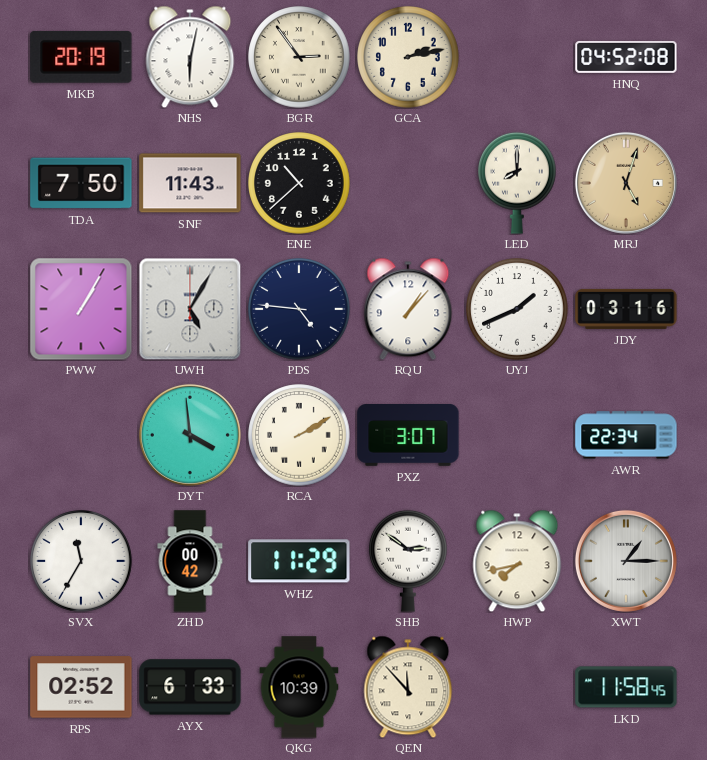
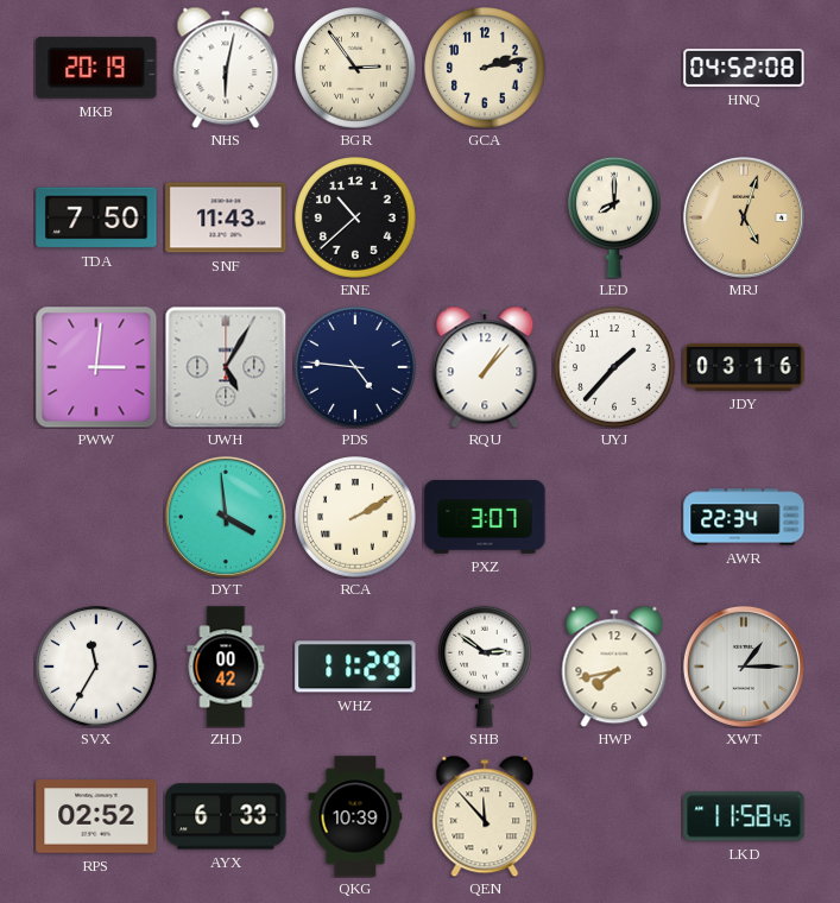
PWW: 1:05 -> 3:01 (96, 367)
UYJ: 1:41 -> 1:37 (614, 367)
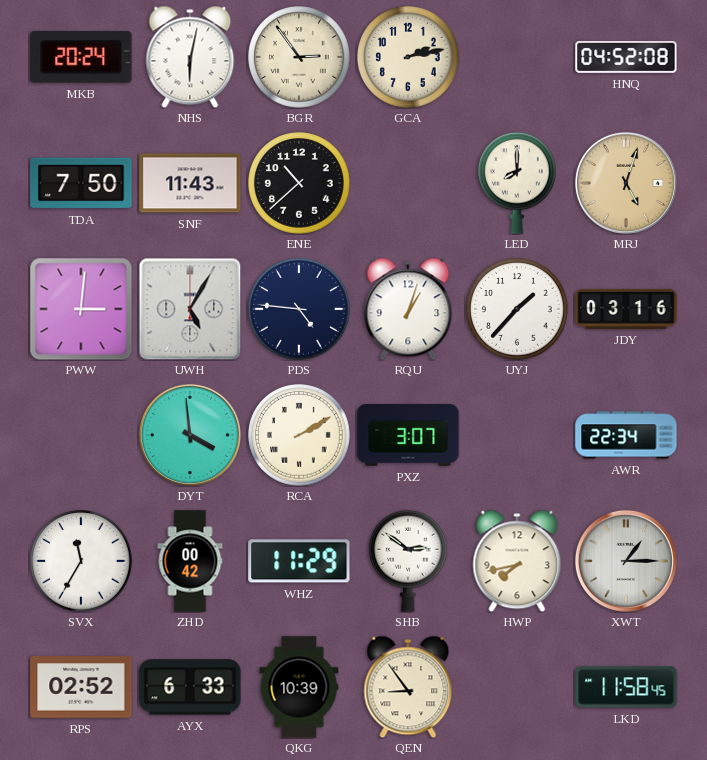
MKB: 20:19 -> 20:24 (81, 57)
RQU: 1:07 -> 1:03 (408, 309)
QEN: 11:53 -> 8:54 (408, 687)
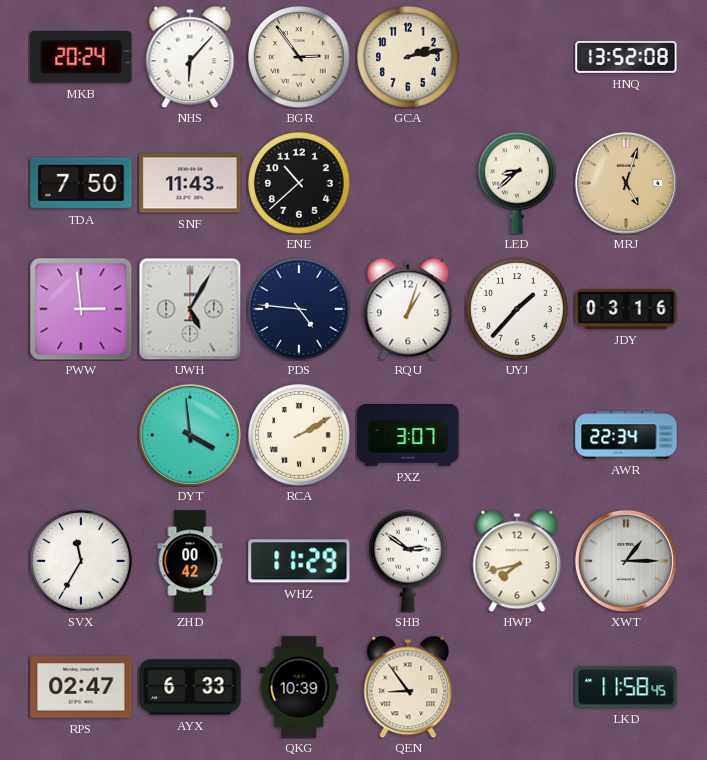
NHS: 6:02 -> 6:07 (190, 57)
HNQ: 04:52 -> 13:52 (626, 57)
LED: 8:00 -> 8:38 (518, 183)
PWW: 3:01 -> 2:59 (81, 309)
RPS: 02:52 -> 02:47 (81, 687)
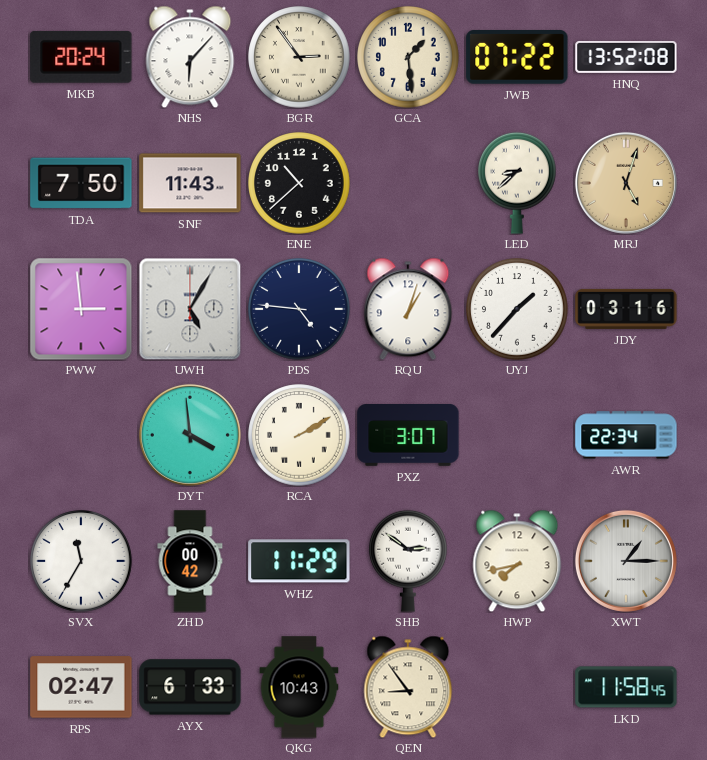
GCA: 2:13 -> 1:29 (408, 57)
JWB: none -> 07:22 (517, 58)
QKG: 10:39 -> 10:43 (299, 687)
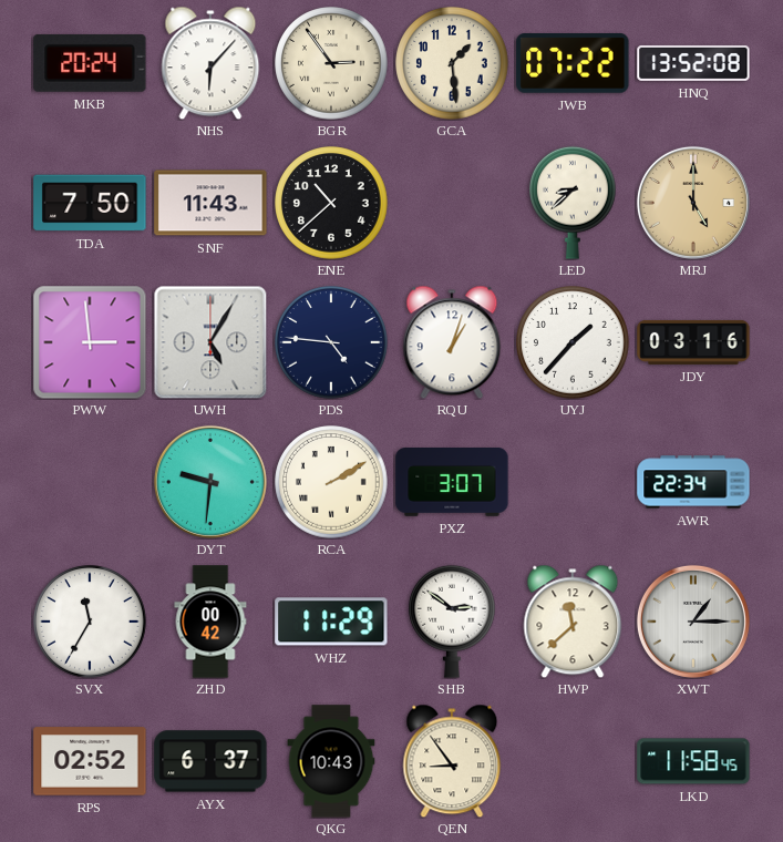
MRJ: 5:03 -> 5:00 (693, 203)
DYT: 3:59 -> 9:31 (210, 482)
HWP: 7:43 -> 11:38 (573, 622)
RPS: 02:47 -> 02:52 (90, 761)
AYX: 6:33 -> 6:37 (210, 761)
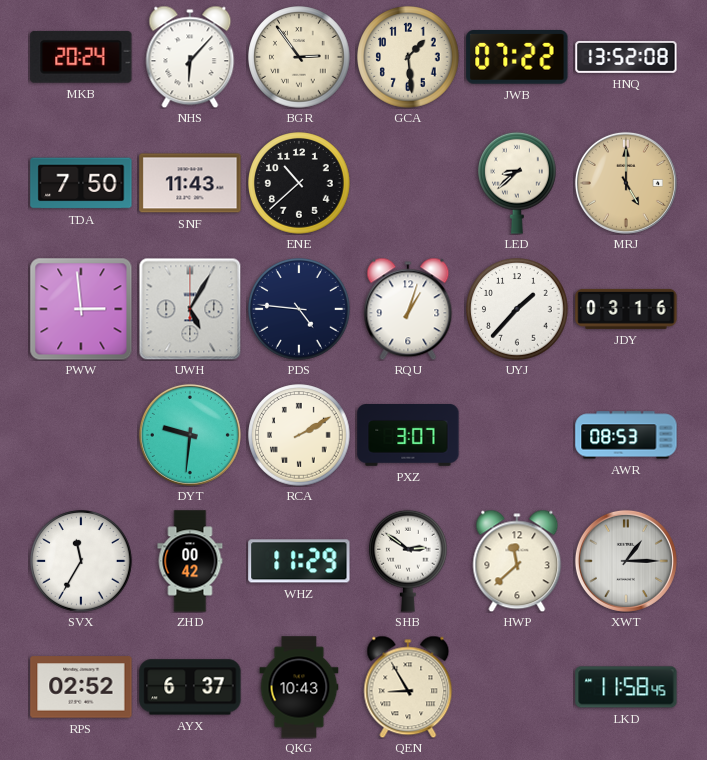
AWR: 22:34 -> 08:53 (626, 435)
QEN: 8:54 -> 8:55 (408, 687)
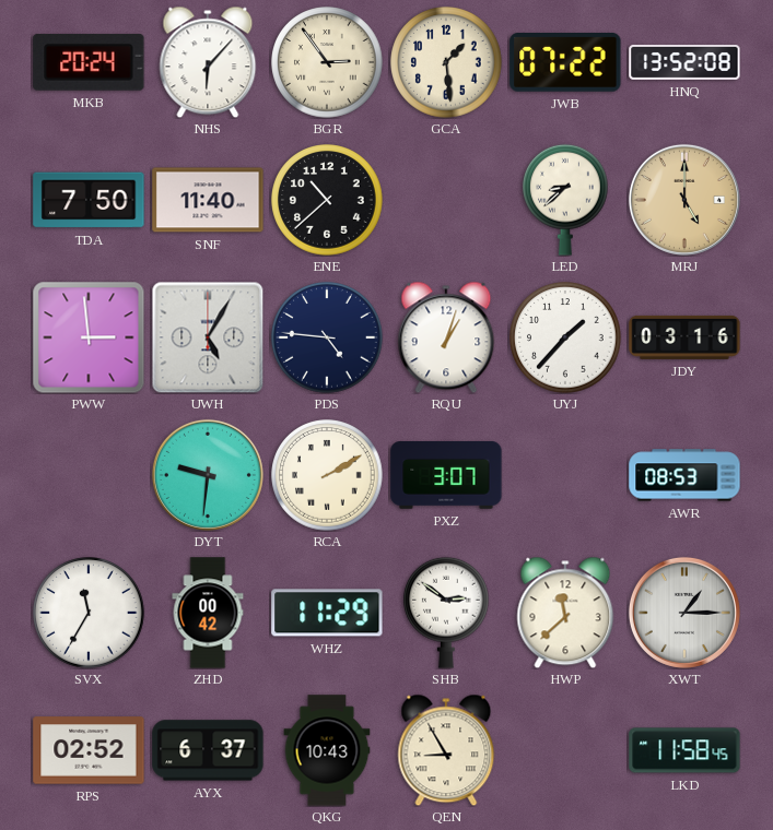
SNF: 11:43 -> 11:40 (208, 200)
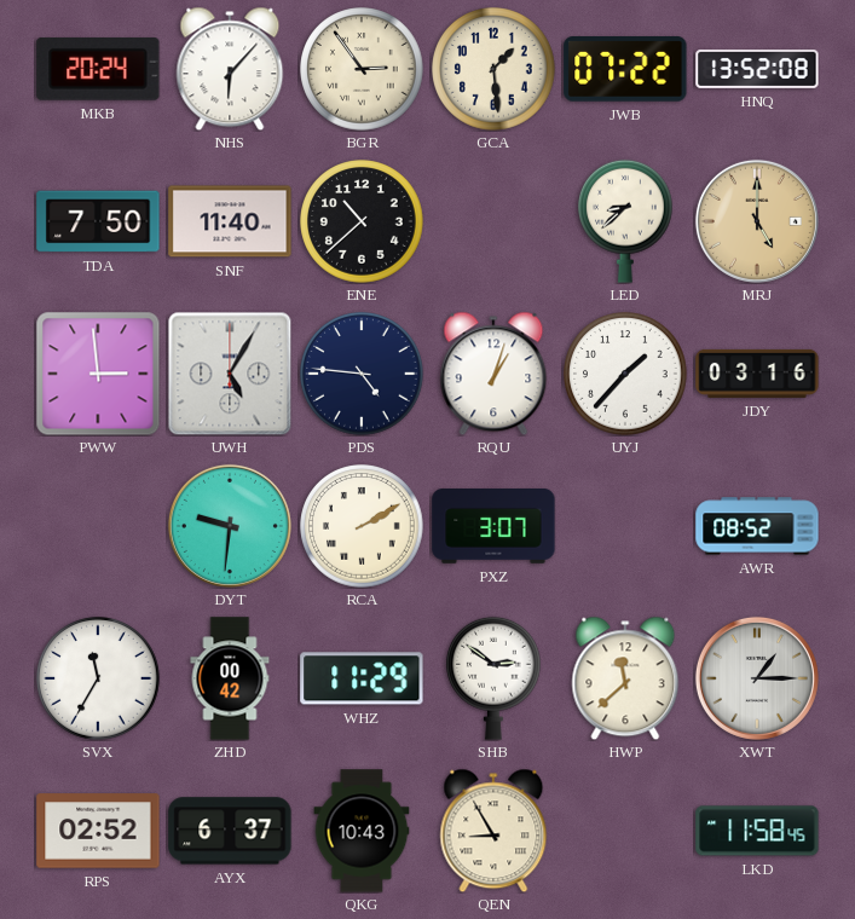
AWR: 08:53 -> 08:52 (757, 526)
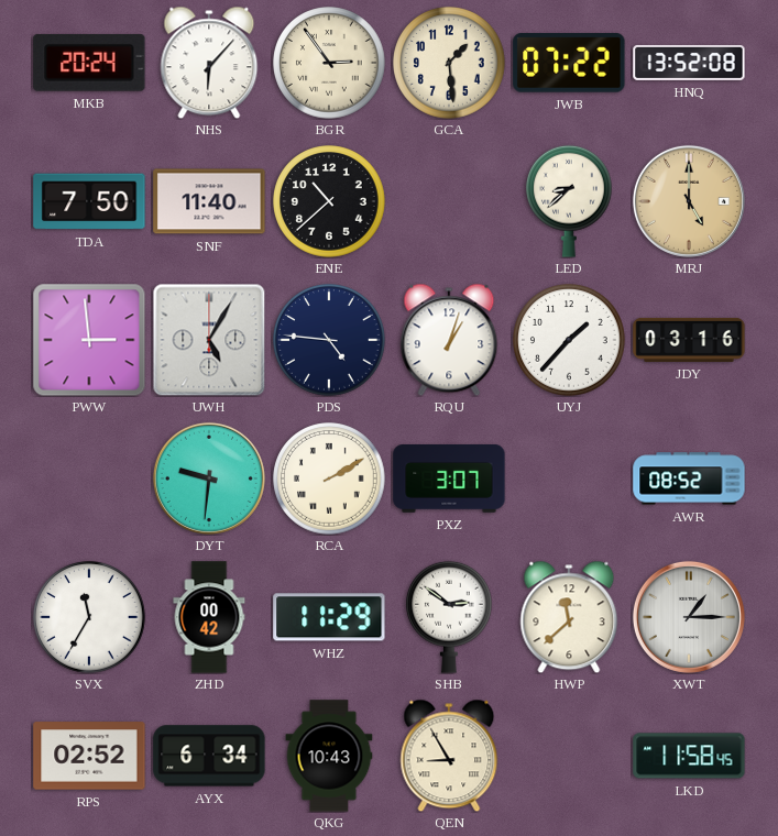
AYX: 6:37 -> 6:34 (209, 756)
